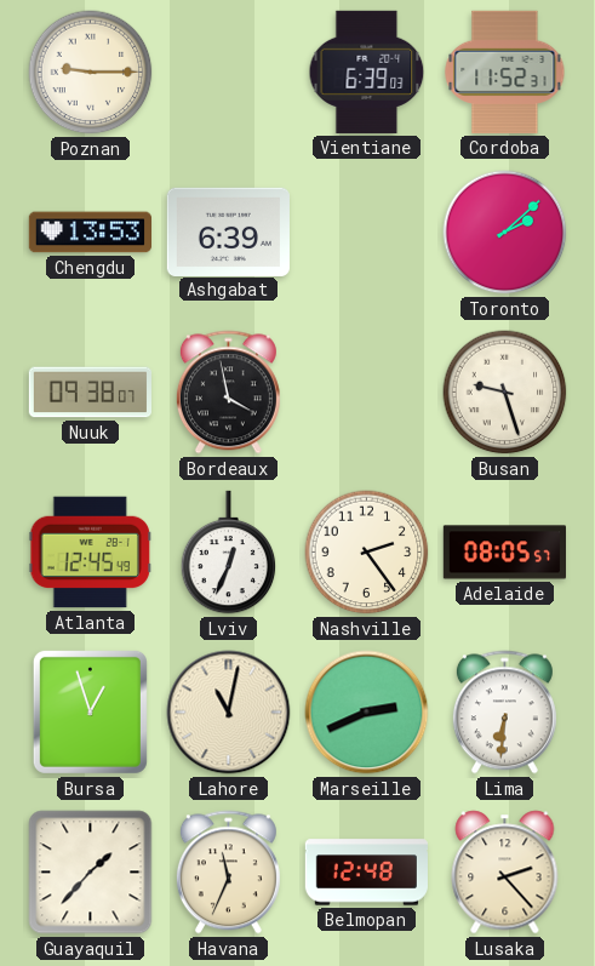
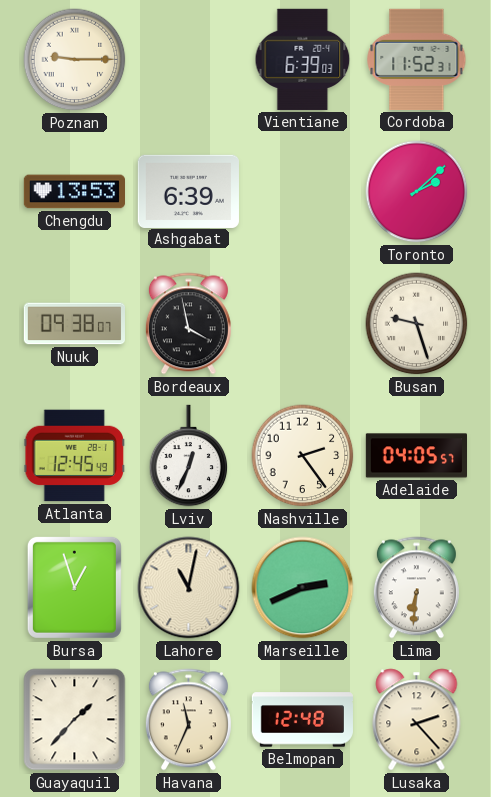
Adelaide: 08:05 -> 04:05 (416, 456)
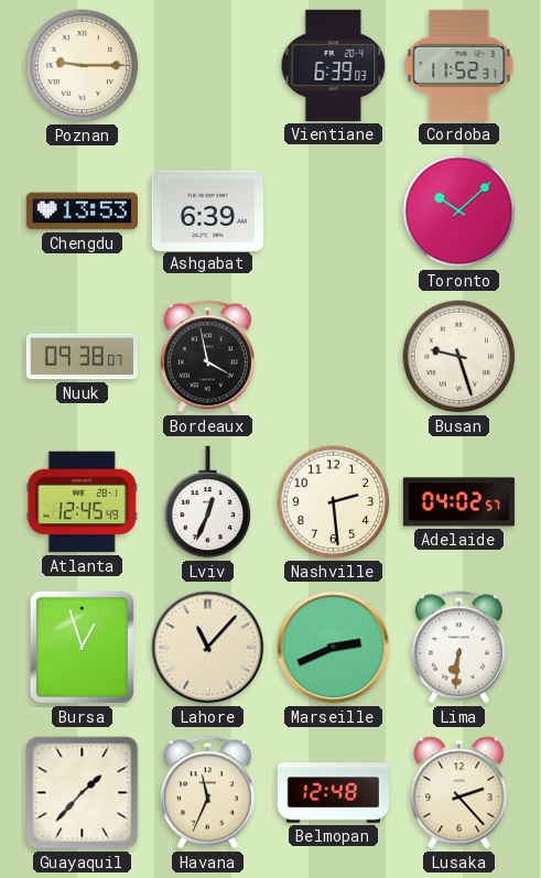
Toronto: 2:08 -> 10:08 (459, 212)
Nashville: 2:24 -> 2:29 (334, 502)
Adelaide: 04:05 -> 04:02 (458, 502)
Lahore: 11:02 -> 11:07 (208, 648)
